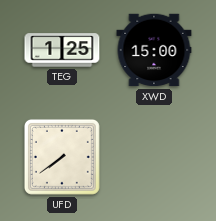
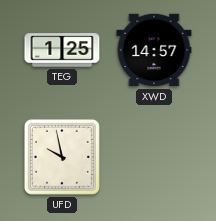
XWD: 15:00 -> 14:57 (154, 50)
UFD: 7:39 -> 9:58 (62, 157)
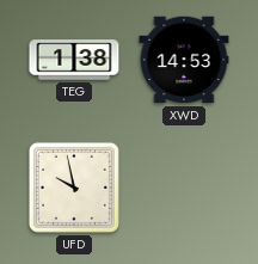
TEG: 1:25 -> 1:38 (74, 60)
XWD: 14:57 -> 14:53 (184, 60)
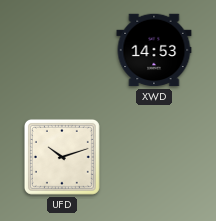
TEG: 1:38 -> none (74, 60)
UFD: 9:58 -> 10:12 (62, 157)
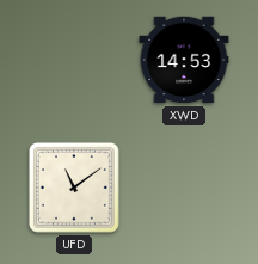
UFD: 10:12 -> 11:09 (74, 188)
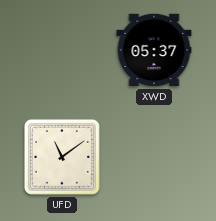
XWD: 14:53 -> 05:37 (154, 50)
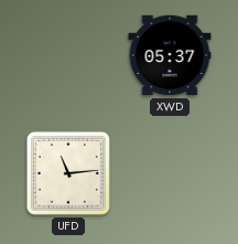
UFD: 11:09 -> 11:14 (68, 173)
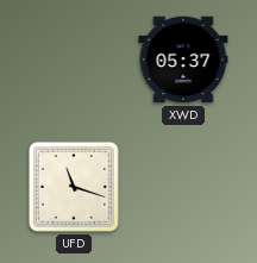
UFD: 11:14 -> 11:18 (74, 187)
